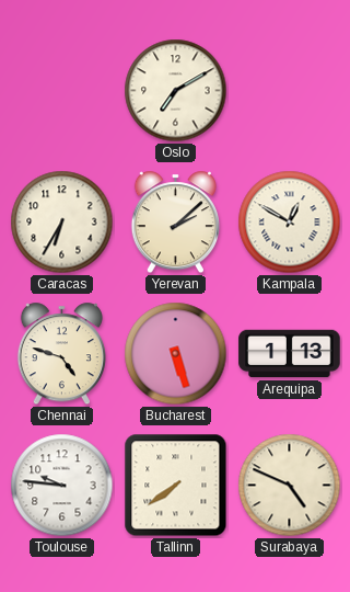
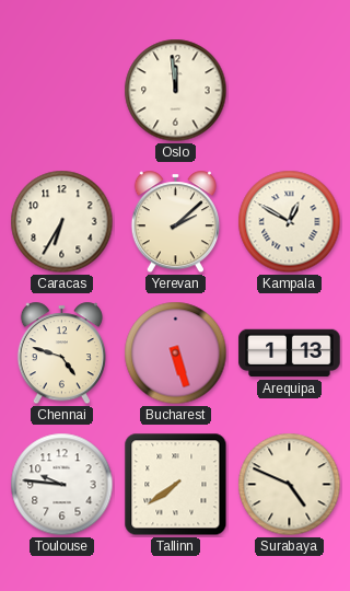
Oslo: 7:10 -> 11:59 (176, 91)
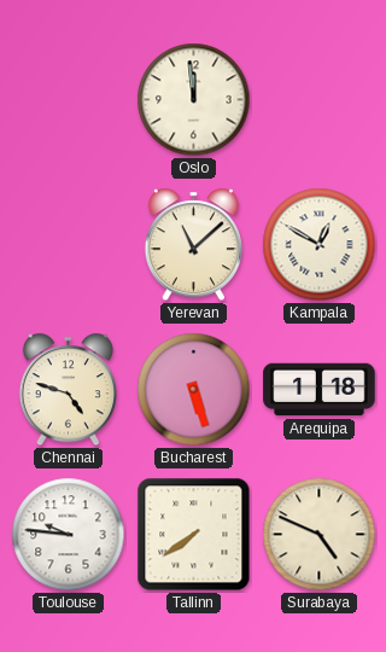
Caracas: 6:35 -> none (62, 222)
Yerevan: 2:08 -> 11:08 (193, 245)
Arequipa: 1:13 -> 1:18 (320, 390)
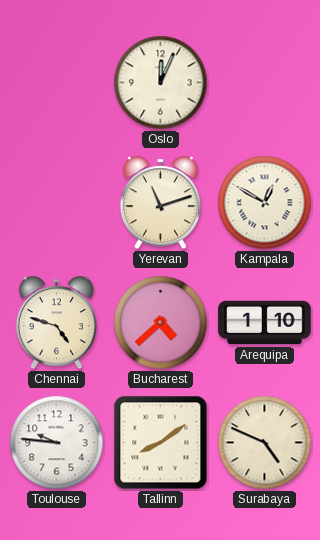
Oslo: 11:59 -> 12:04 (161, 83)
Yerevan: 11:08 -> 11:12 (160, 203)
Bucharest: 5:27 -> 4:38 (161, 323)
Arequipa: 1:18 -> 1:10 (265, 323)
Tallinn: 7:39 -> 8:09 (161, 443)
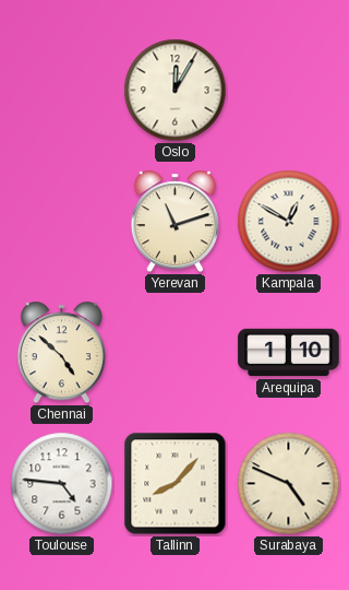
Oslo: 12:04 -> 12:05 (176, 91)
Chennai: 4:48 -> 4:52 (61, 353)
Bucharest: 4:38 -> none (161, 323)
Toulouse: 9:46 -> 4:46 (62, 484)
Tallinn: 8:09 -> 8:07 (176, 484)
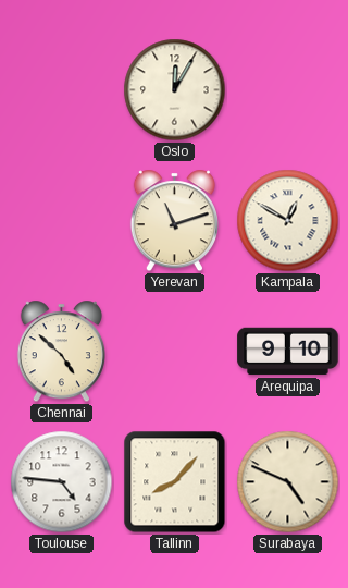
Arequipa: 1:10 -> 9:10 (288, 352)
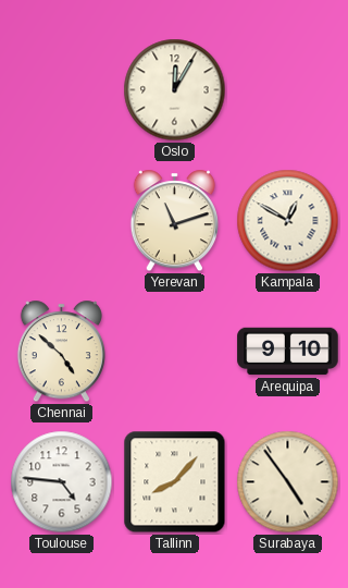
Surabaya: 4:49 -> 4:54 (288, 482)
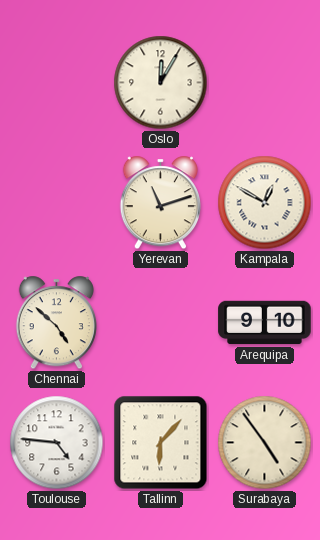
Tallinn: 8:07 -> 6:07 (161, 443)
